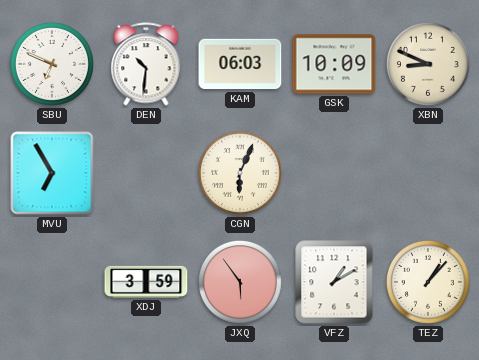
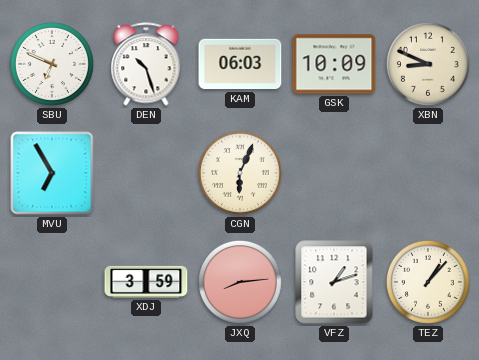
DEN: 10:31 -> 10:27 (146, 64)
JXQ: 5:54 -> 8:14 (240, 282)
VFZ: 1:10 -> 1:12 (334, 282)
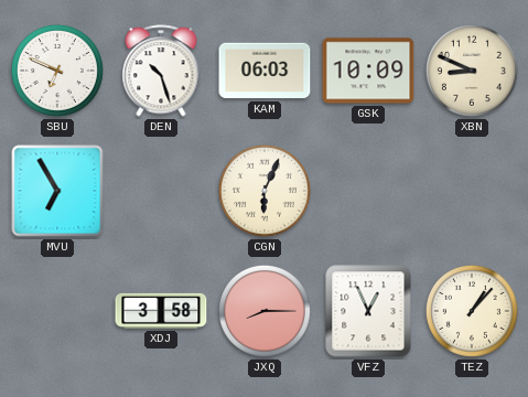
XDJ: 3:59 -> 3:58 (161, 311)
JXQ: 8:14 -> 8:15 (265, 311)
VFZ: 1:12 -> 12:56 (368, 311)
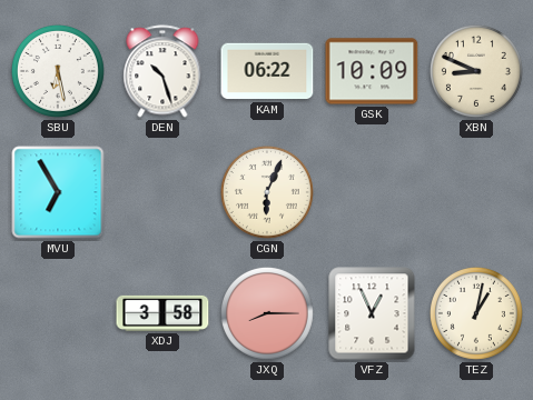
SBU: 6:49 -> 6:28 (58, 71)
KAM: 06:03 -> 06:22 (267, 71)
TEZ: 1:07 -> 1:02 (476, 313)
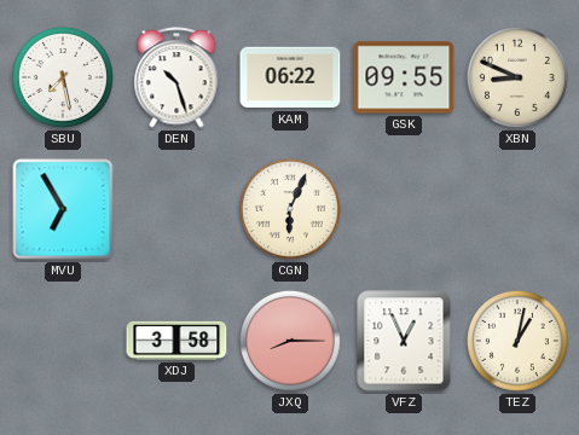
SBU: 6:28 -> 7:28 (63, 77)
GSK: 10:09 -> 09:55 (404, 77)
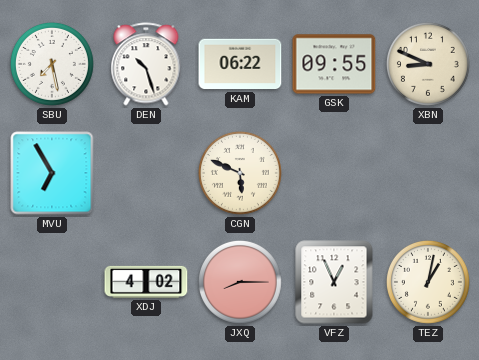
CGN: 6:04 -> 5:49 (240, 173)
XDJ: 3:58 -> 4:02 (146, 282)
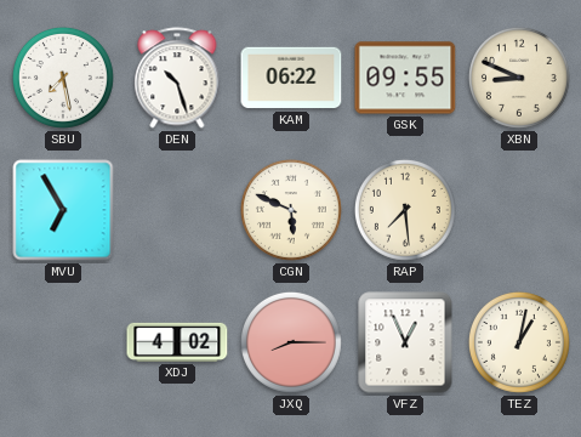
RAP: none -> 7:29 (405, 210)
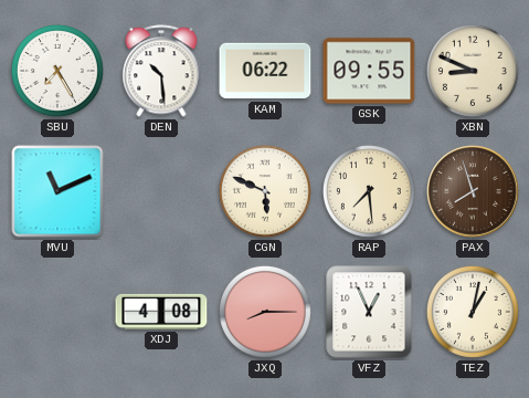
SBU: 7:28 -> 7:25 (57, 71)
DEN: 10:27 -> 10:29 (161, 71)
MVU: 6:55 -> 11:11 (57, 191)
PAX: none -> 7:57 (473, 191)
XDJ: 4:02 -> 4:08 (161, 312)
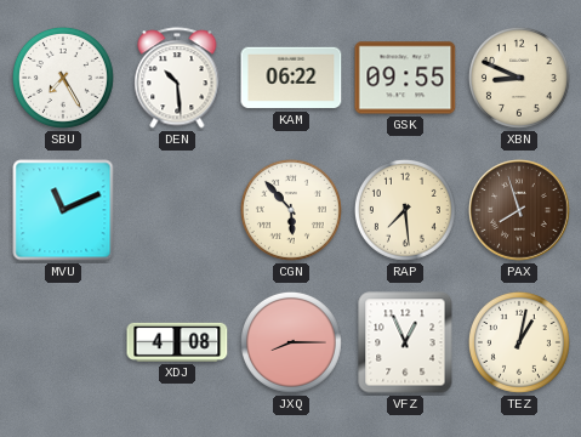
CGN: 5:49 -> 5:53 (291, 210)
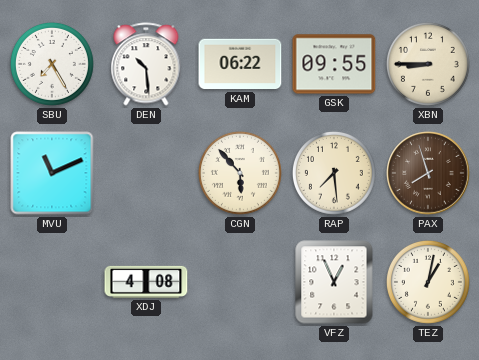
XBN: 8:49 -> 8:45 (428, 64)
JXQ: 8:15 -> none (291, 342)
